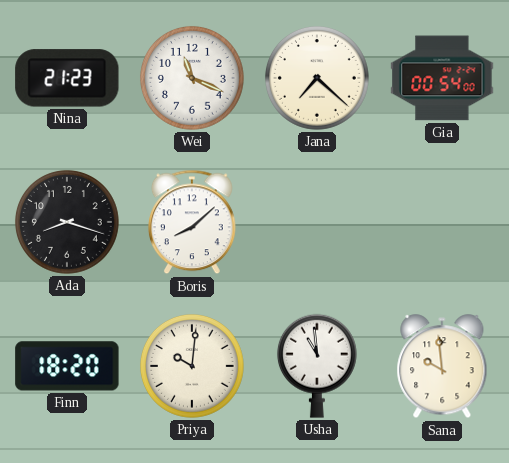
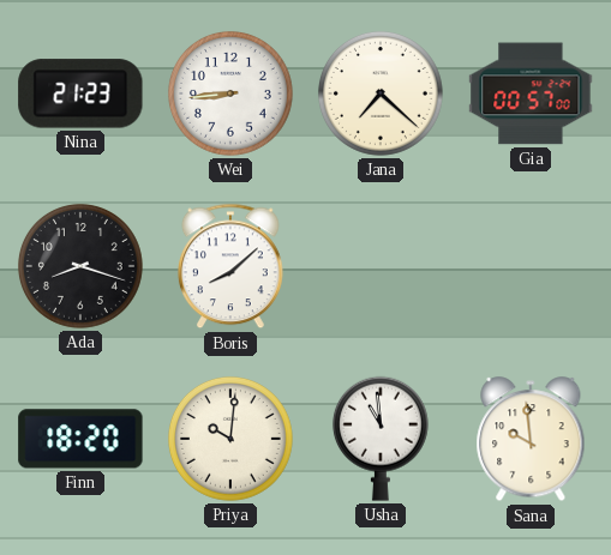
Wei: 11:19 -> 8:44 (230, 93)
Gia: 00:54 -> 00:57 (531, 93)
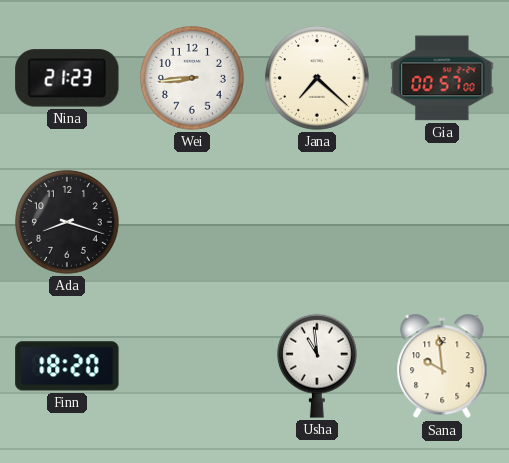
Boris: 8:08 -> none (230, 266)
Priya: 10:01 -> none (230, 439)
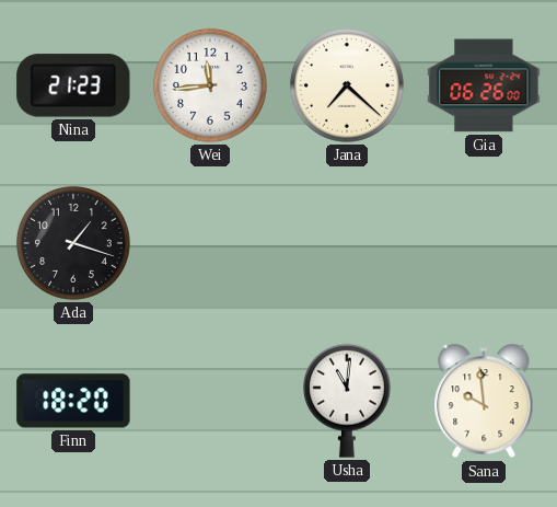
Wei: 8:44 -> 11:44 (210, 85)
Gia: 00:57 -> 06:26 (484, 85)
Ada: 8:18 -> 1:18 (73, 243)
Usha: 10:59 -> 11:01 (347, 401)
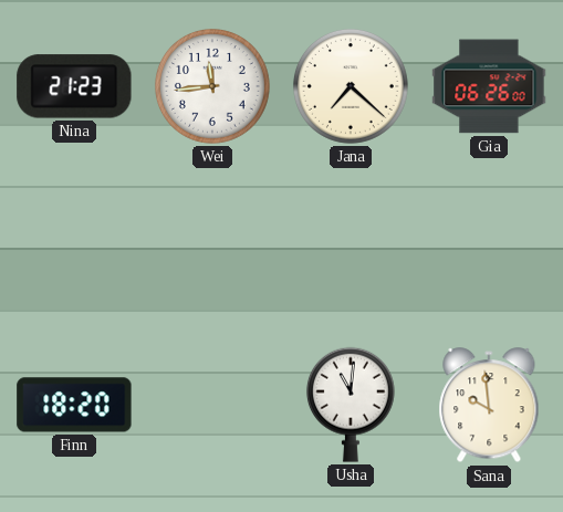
Ada: 1:18 -> none (73, 243)
